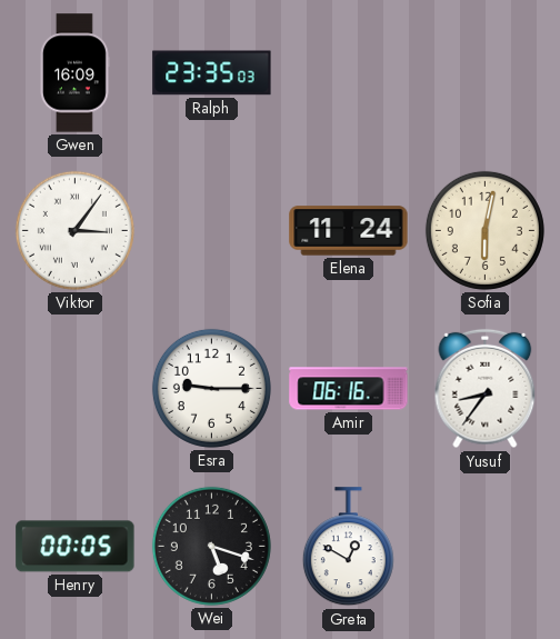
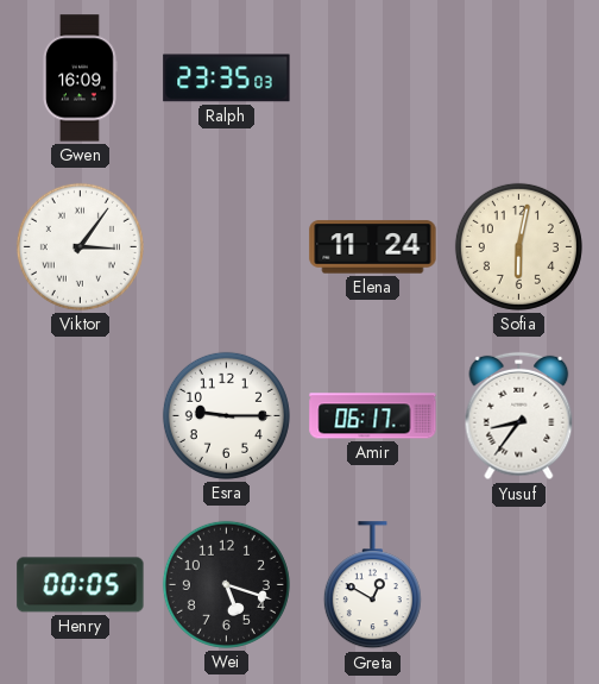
Amir: 06:16 -> 06:17 (373, 416)
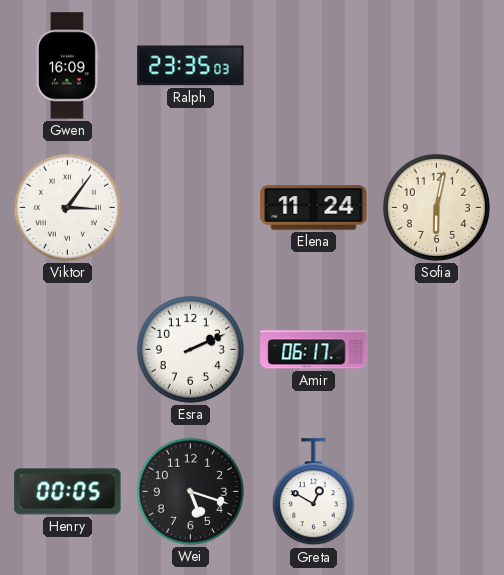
Esra: 9:15 -> 2:11 (190, 349)
Yusuf: 8:36 -> none (519, 416)
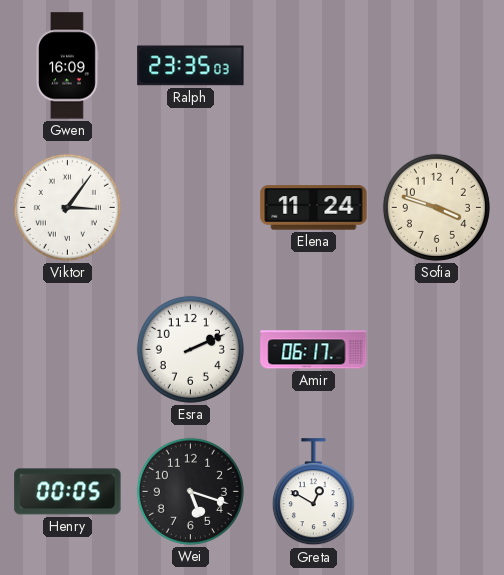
Sofia: 6:02 -> 3:48 (436, 207)
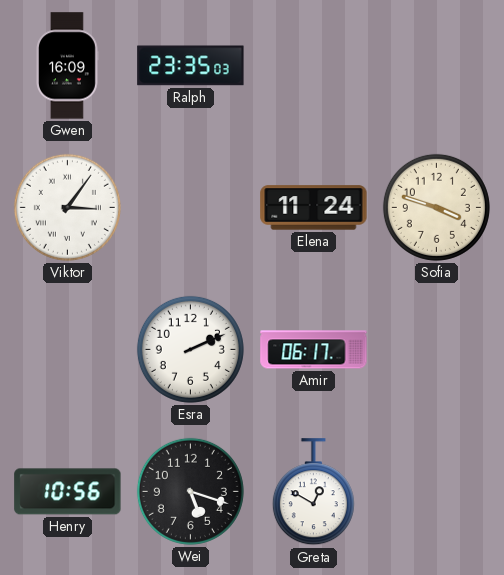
Henry: 00:05 -> 10:56 (68, 492)
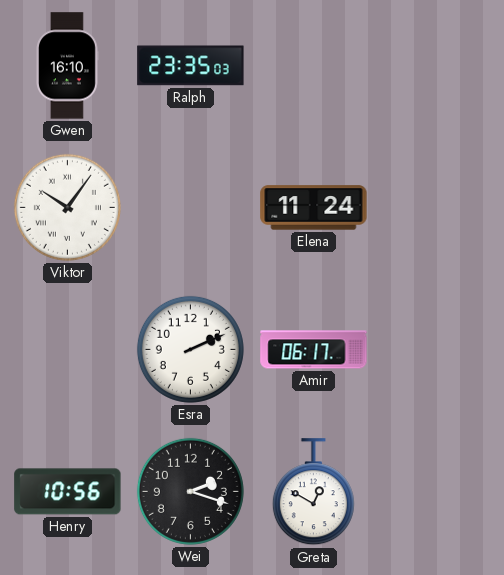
Gwen: 16:09 -> 16:10 (68, 66)
Viktor: 3:06 -> 10:06 (67, 207)
Sofia: 3:48 -> none (436, 207)
Wei: 5:18 -> 2:18 (190, 491)
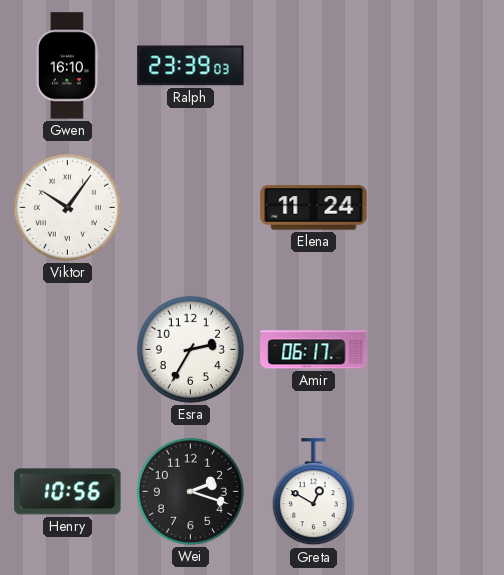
Ralph: 23:35 -> 23:39 (191, 66)
Esra: 2:11 -> 2:35 (190, 349)
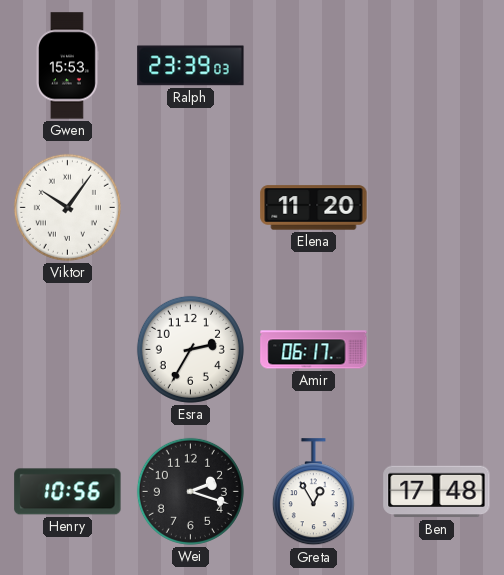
Gwen: 16:10 -> 15:53 (68, 66)
Elena: 11:24 -> 11:20 (314, 208)
Greta: 12:50 -> 12:55 (313, 492)
Ben: none -> 17:48 (437, 492)
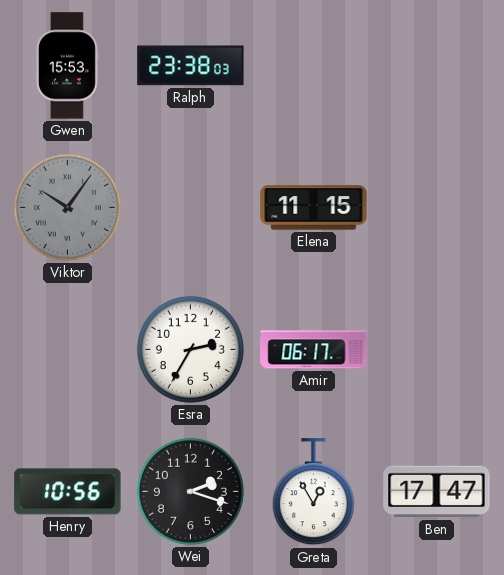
Ralph: 23:39 -> 23:38 (191, 66)
Viktor dial: white -> grey (67, 207)
Elena: 11:20 -> 11:15 (314, 208)
Ben: 17:48 -> 17:47 (437, 492)
